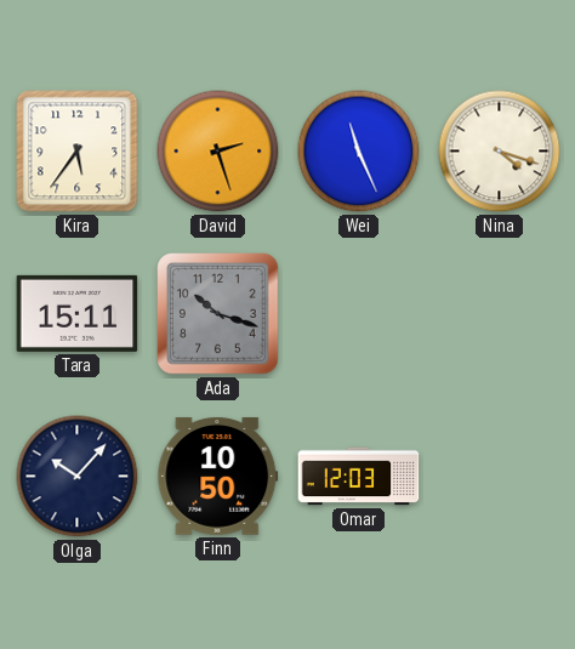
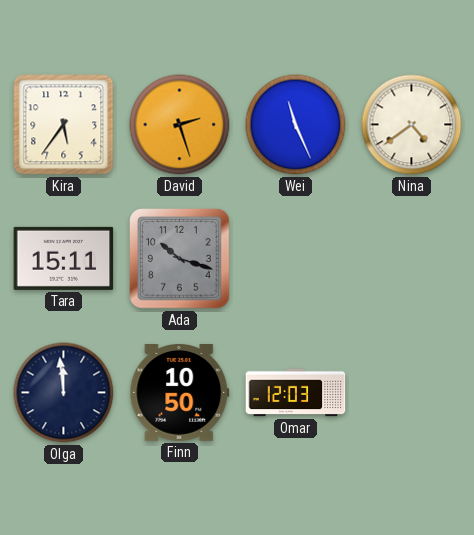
Nina: 4:18 -> 4:39 (412, 125)
Olga: 10:07 -> 11:59 (64, 393)
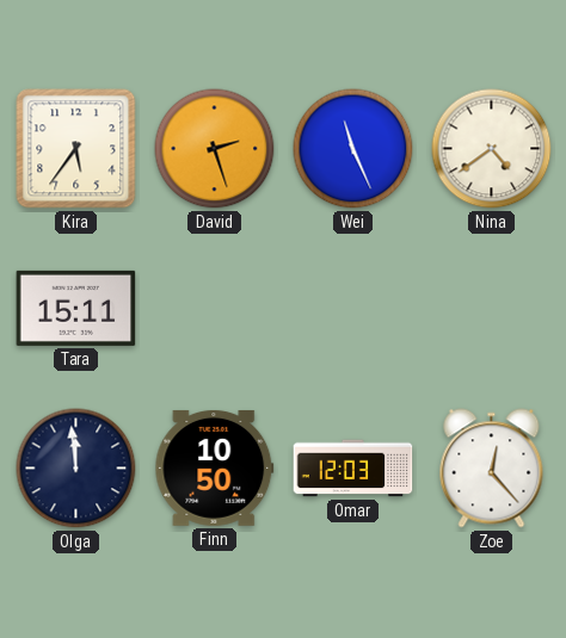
Ada: 10:18 -> none (180, 259)
Zoe: none -> 12:23 (492, 469)
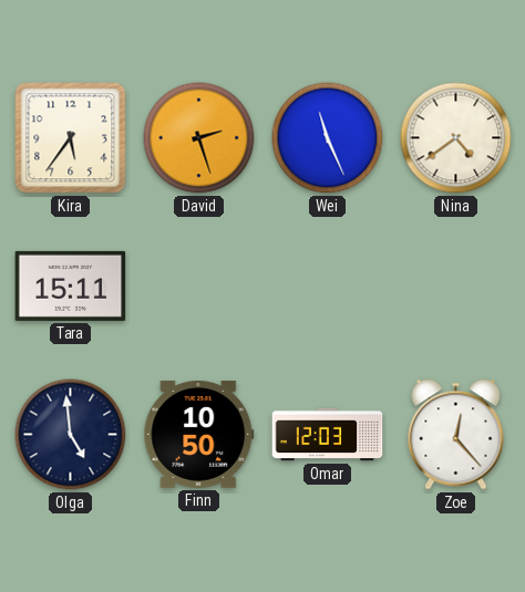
Olga: 11:59 -> 4:59 (71, 435)
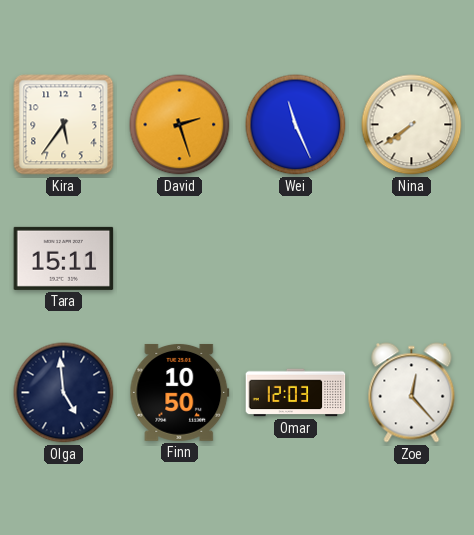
Nina: 4:39 -> 7:39 (412, 125)
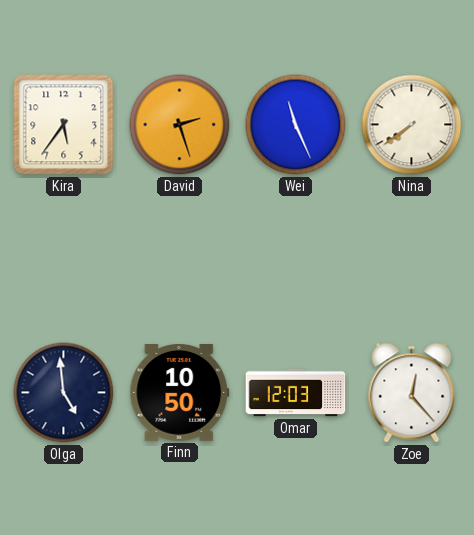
Tara: 15:11 -> none (64, 258)
